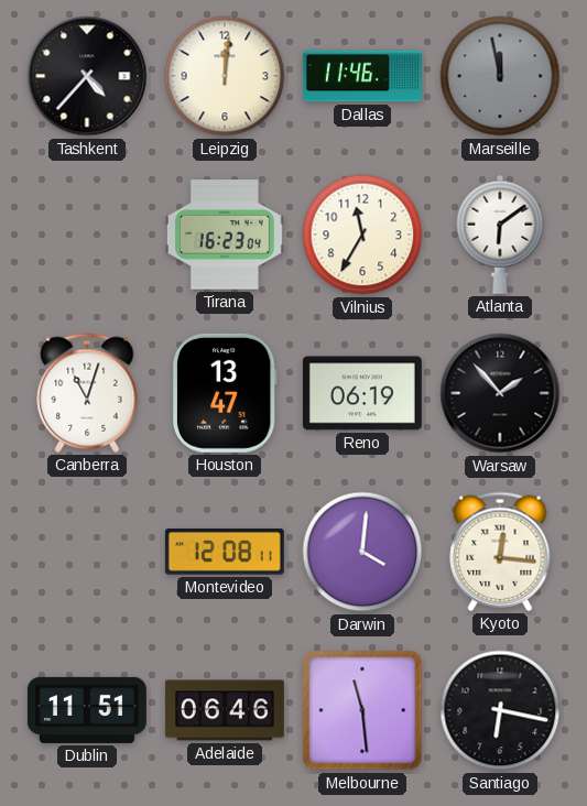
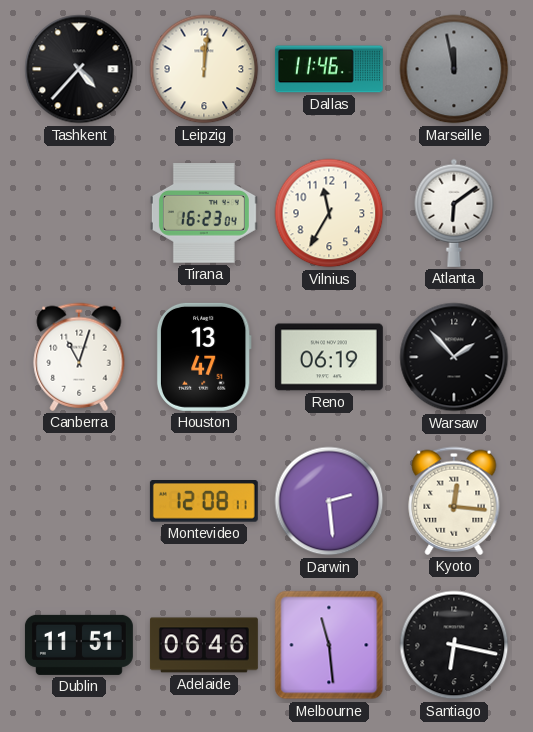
Darwin: 4:01 -> 2:29 (329, 501)
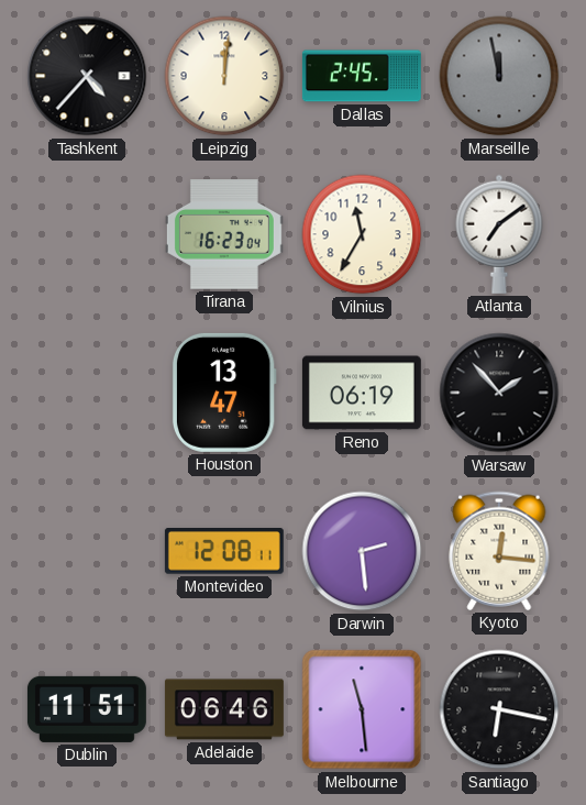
Dallas: 11:46 -> 2:45 (362, 76)
Atlanta: 6:09 -> 7:09 (499, 234)
Canberra: 11:03 -> none (79, 357)
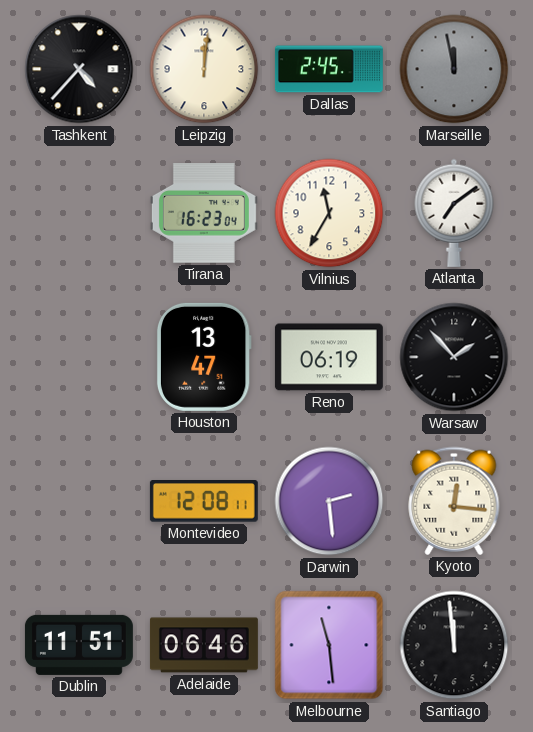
Santiago: 6:17 -> 11:59 (454, 645)
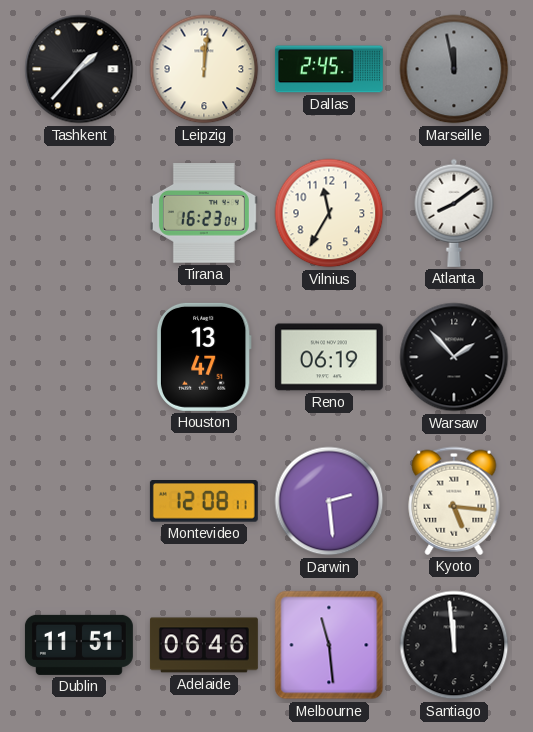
Tashkent: 4:37 -> 1:37 (79, 69)
Atlanta: 7:09 -> 8:09 (454, 213)
Kyoto: 12:16 -> 5:16 (454, 501)
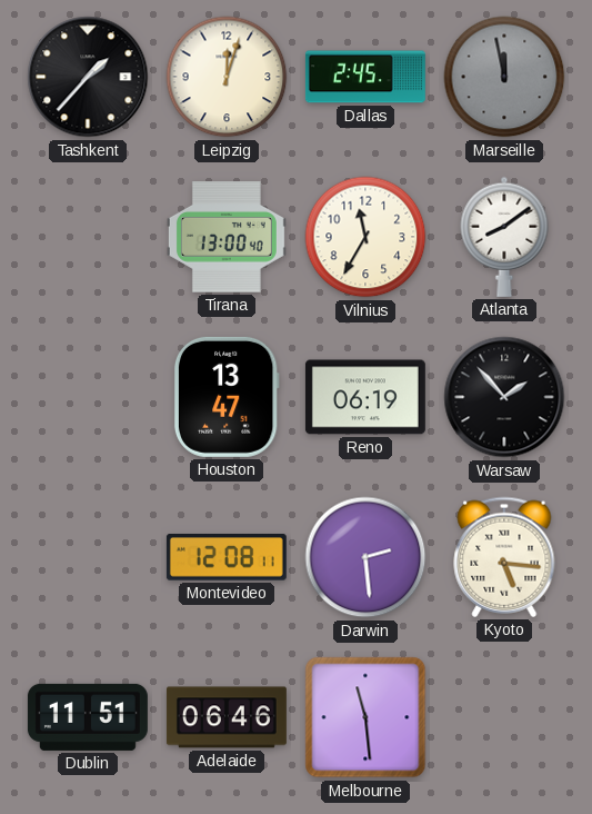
Leipzig: 12:01 -> 12:03 (227, 77)
Tirana: 16:23 -> 13:00 (227, 237)
Santiago: 11:59 -> none (454, 645)
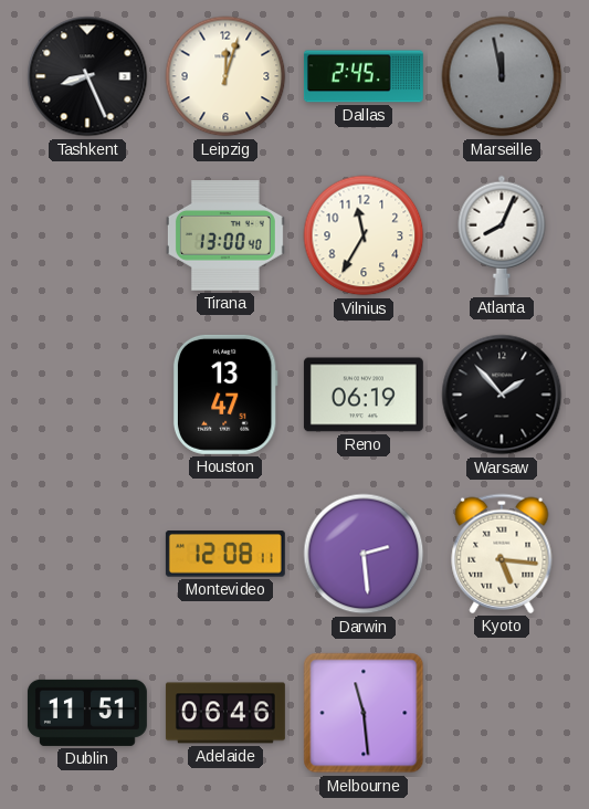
Tashkent: 1:37 -> 8:26 (87, 76)
Atlanta: 8:09 -> 8:04 (502, 235)
